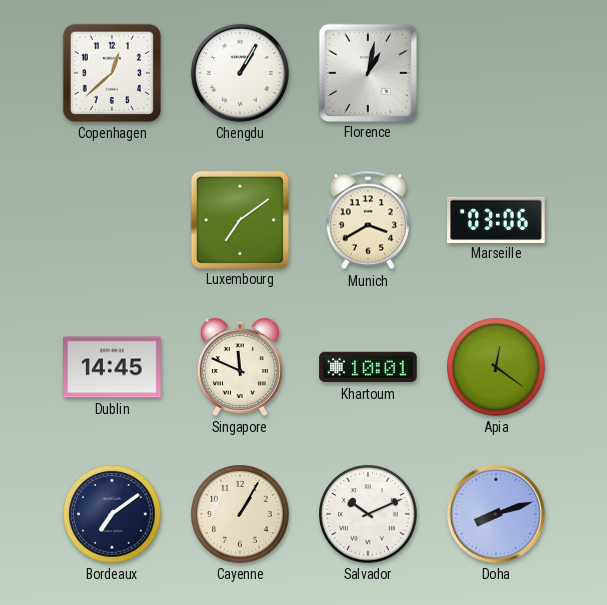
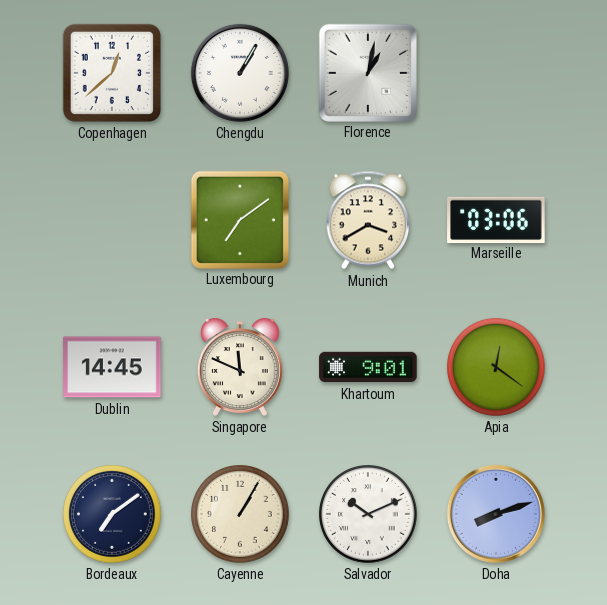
Khartoum: 10:01 -> 9:01 (368, 367)
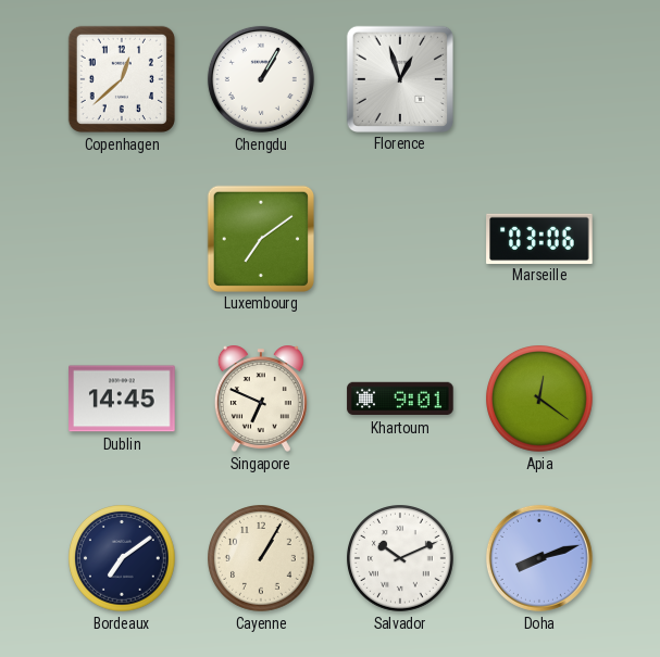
Florence: 1:02 -> 12:57 (399, 78)
Munich: 3:40 -> none (368, 220)
Singapore: 11:49 -> 6:49 (261, 399)
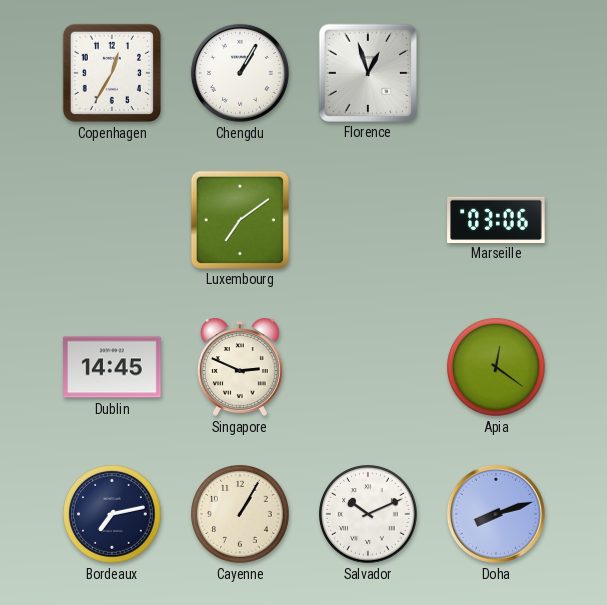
Copenhagen: 12:38 -> 12:35 (112, 73)
Singapore: 6:49 -> 2:49 (240, 367)
Khartoum: 9:01 -> none (400, 399)
Bordeaux: 7:09 -> 7:13 (113, 515)
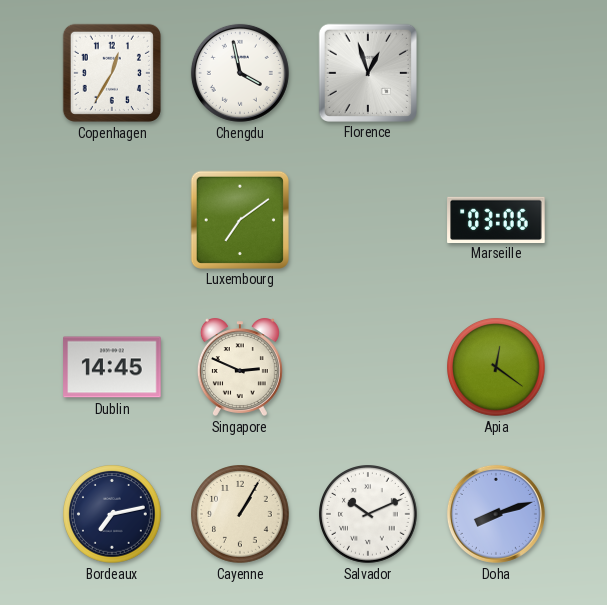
Chengdu: 1:05 -> 3:58 (240, 73)
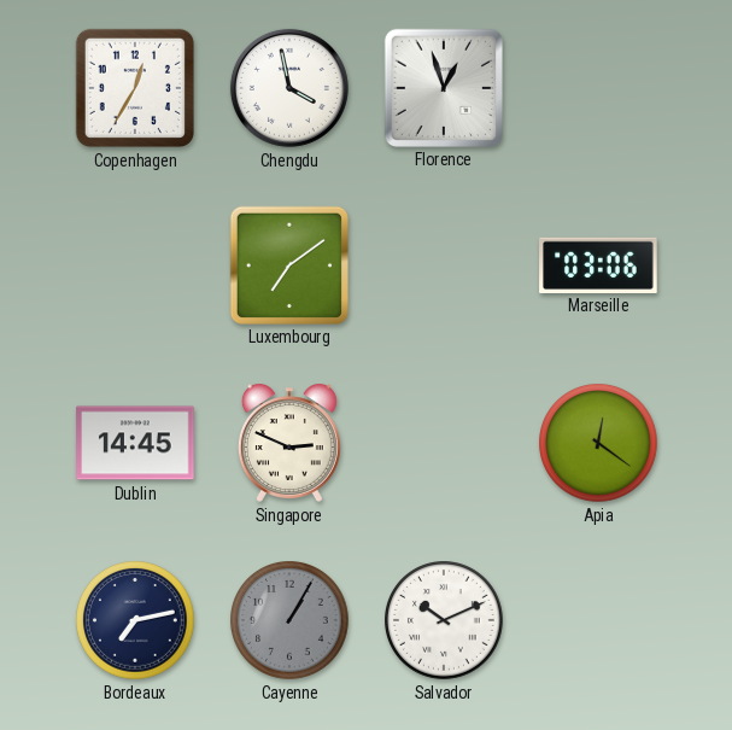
Cayenne dial: cream -> grey (291, 621)
Doha: 8:12 -> none (496, 514)
